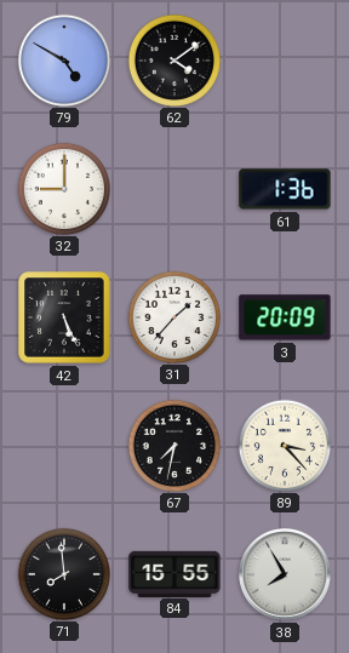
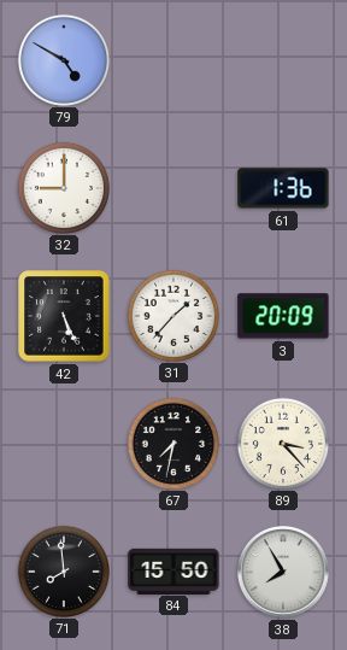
62: 4:09 -> none (173, 59)
84: 15:55 -> 15:50 (173, 570)
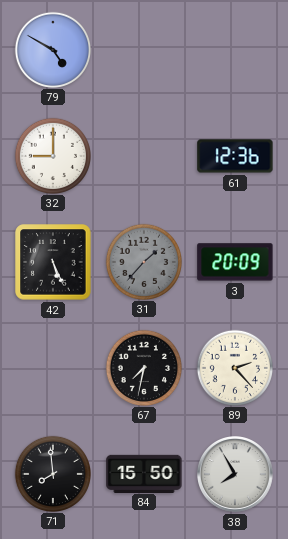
61: 1:36 -> 12:36 (235, 156)
31 dial: white -> grey (143, 261)
89: 3:23 -> 2:23 (234, 367)
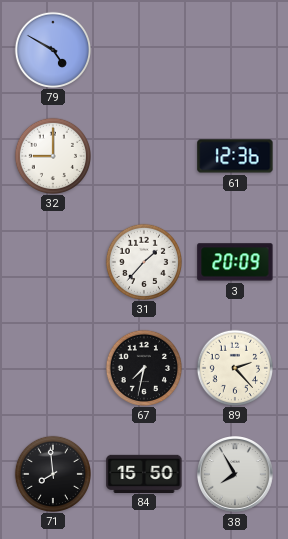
42: 5:26 -> none (53, 262)
31 dial: grey -> white (143, 261)
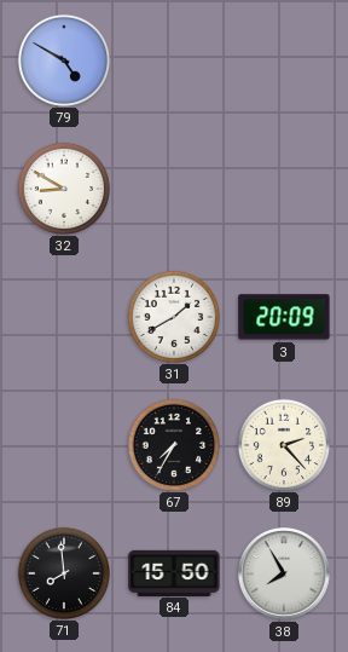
32: 9:00 -> 8:50 (63, 187)
61: 12:36 -> none (235, 156)
31: 1:37 -> 1:40 (173, 316)
67: 7:32 -> 7:35 (173, 444)
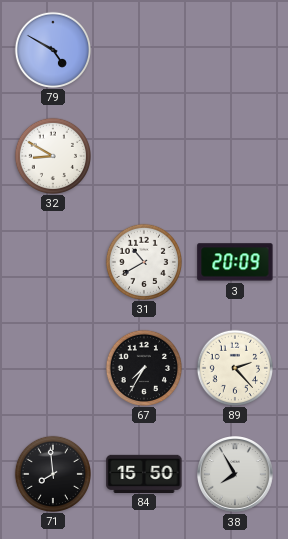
31: 1:40 -> 10:40 (143, 261)
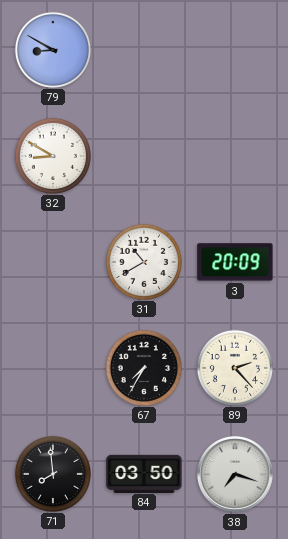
79: 4:50 -> 8:50 (52, 49)
84: 15:50 -> 03:50 (144, 473)
38: 7:55 -> 7:18 (236, 475)
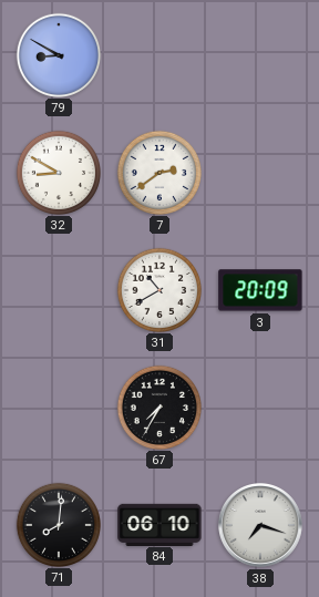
7: none -> 2:39 (158, 172)
89: 2:23 -> none (234, 367)
71: 7:59 -> 8:01 (58, 524)
84: 03:50 -> 06:10 (159, 524)
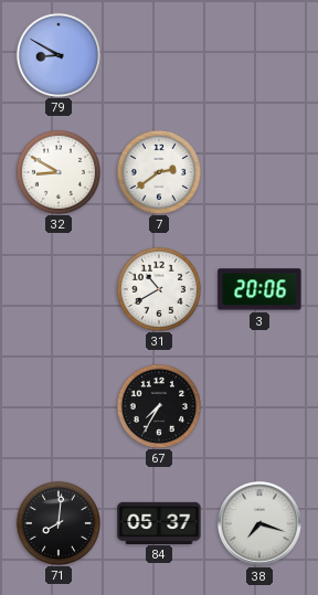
3: 20:09 -> 20:06 (259, 289)
84: 06:10 -> 05:37 (159, 522)
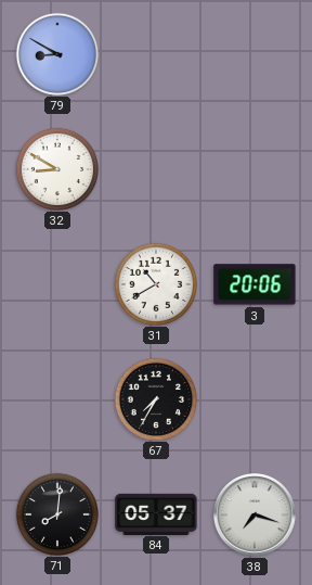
7: 2:39 -> none (158, 171)
